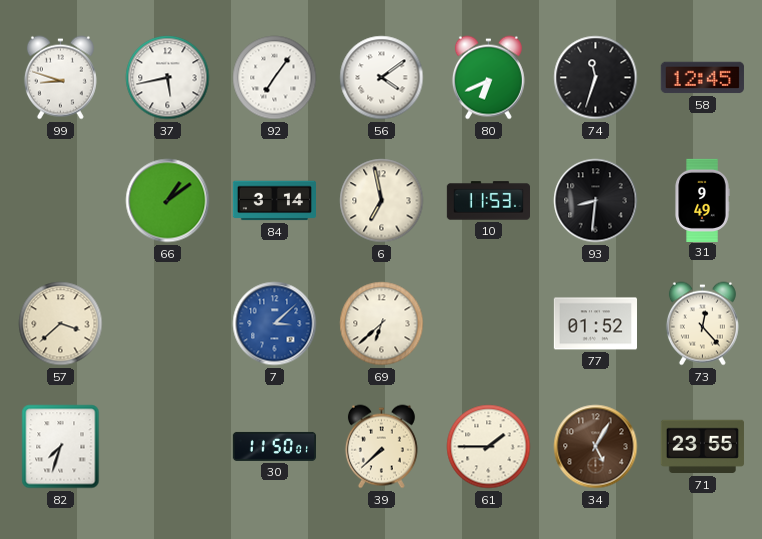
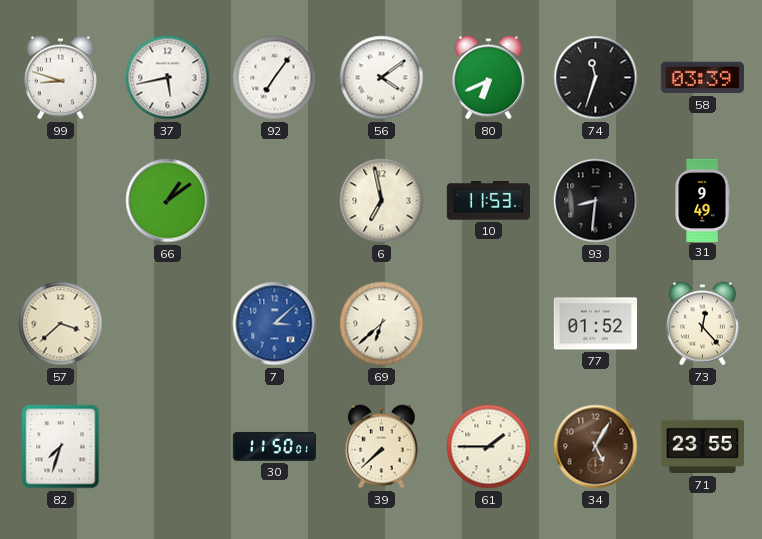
58: 12:45 -> 03:39 (702, 78)
84: 3:14 -> none (274, 201)
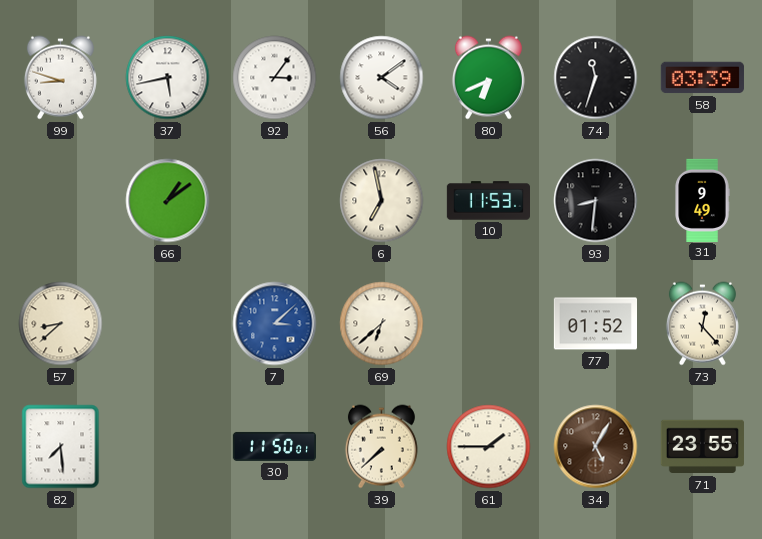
92: 7:06 -> 3:06 (275, 78)
57: 3:38 -> 8:38 (61, 324)
82: 7:33 -> 7:29 (61, 447)
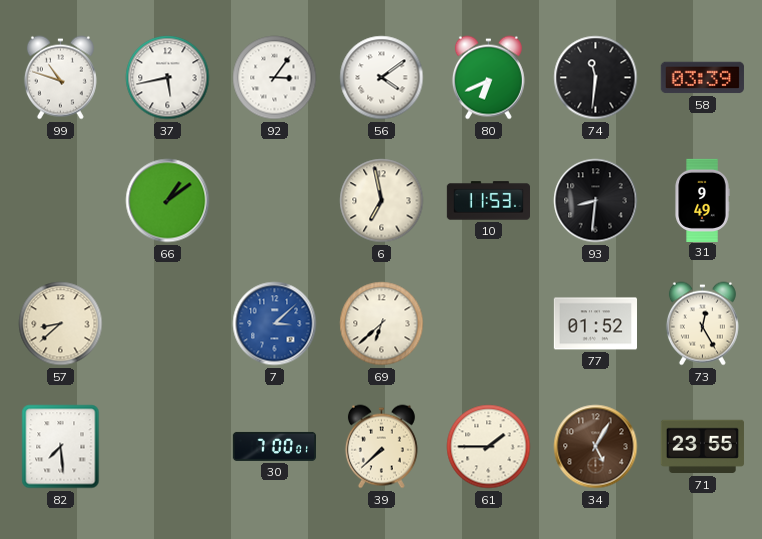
99: 8:48 -> 10:48 (60, 78)
74: 11:33 -> 11:31 (596, 78)
73: 12:23 -> 12:25 (702, 324)
30: 11:50 -> 7:00 (274, 446)
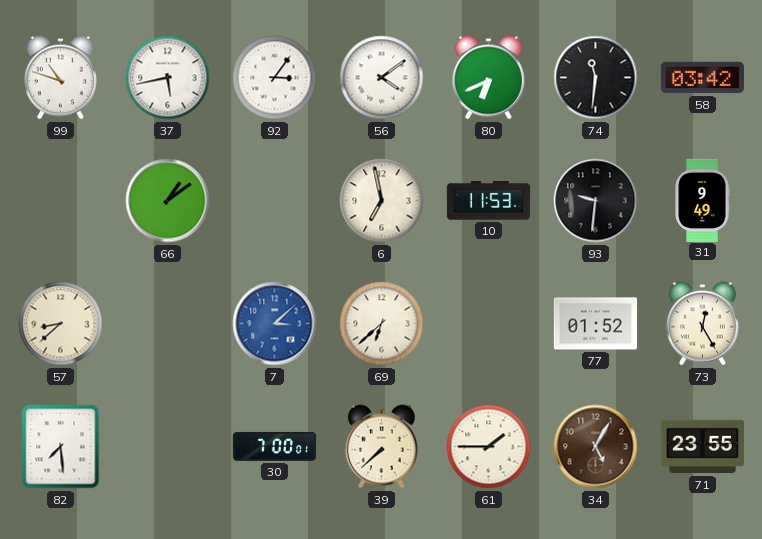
58: 03:39 -> 03:42 (702, 78)
93: 8:31 -> 9:31 (596, 201)
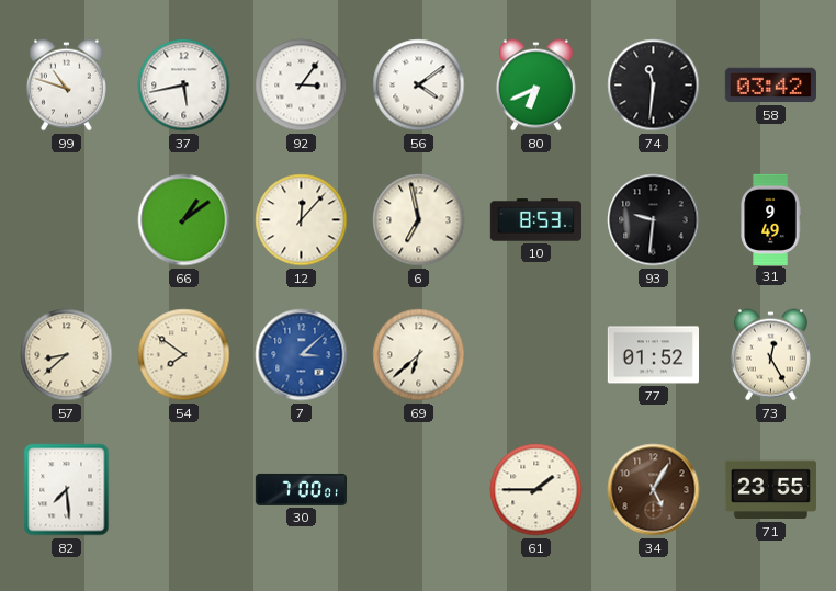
12: none -> 12:07 (302, 220)
10: 11:53 -> 8:53 (535, 220)
54: none -> 7:51 (184, 355)
39: 7:38 -> none (381, 447)
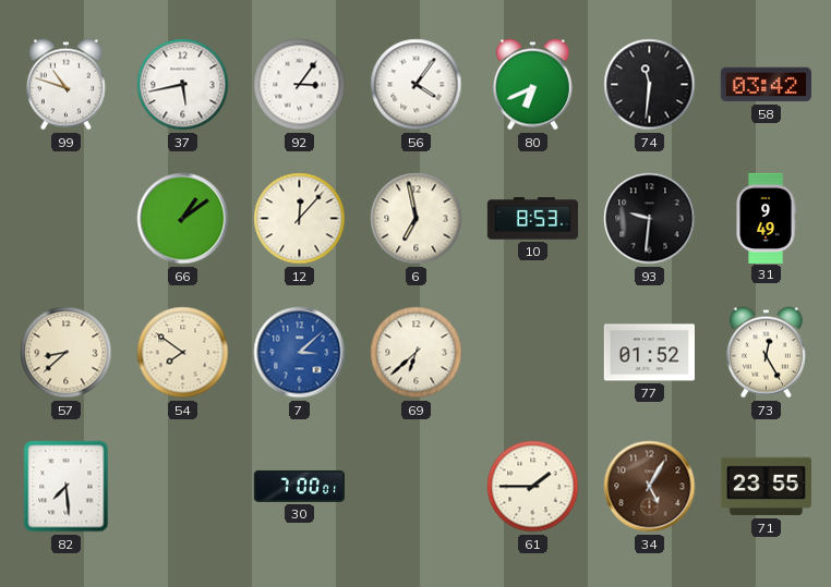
56: 4:09 -> 4:06 (417, 85)
